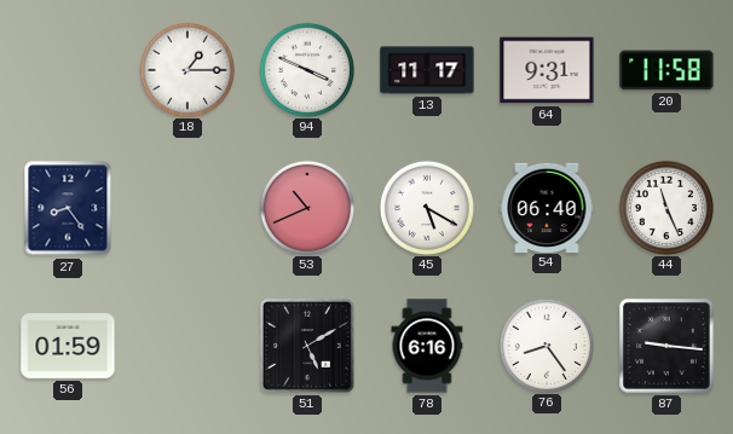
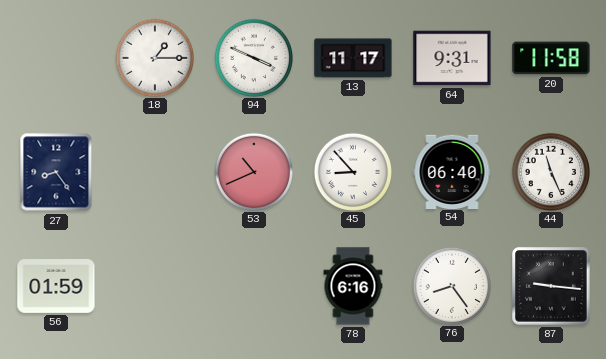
45: 5:20 -> 8:53 (352, 171)
51: 5:10 -> none (307, 346)
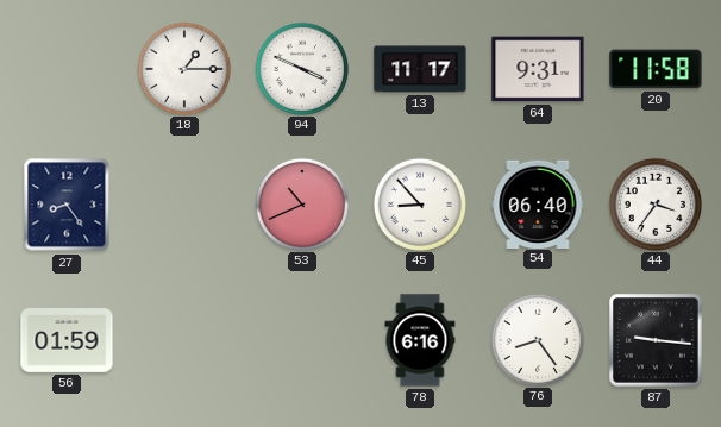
44: 11:26 -> 3:36 (654, 203)
